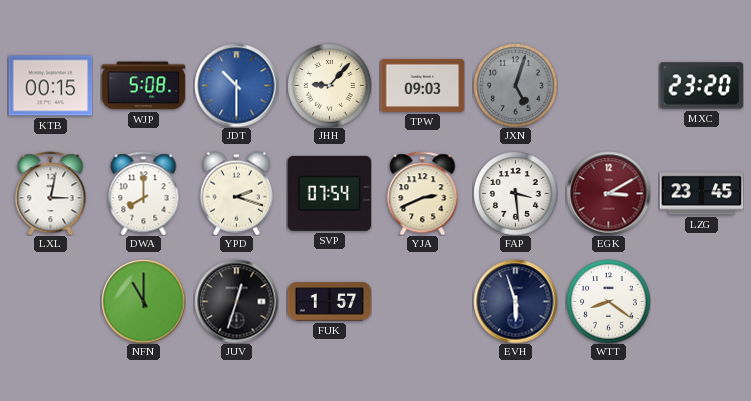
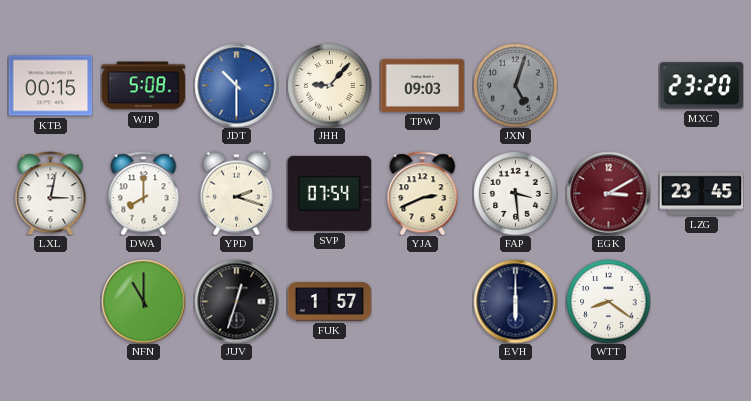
EVH: 5:57 -> 6:00 (515, 301)
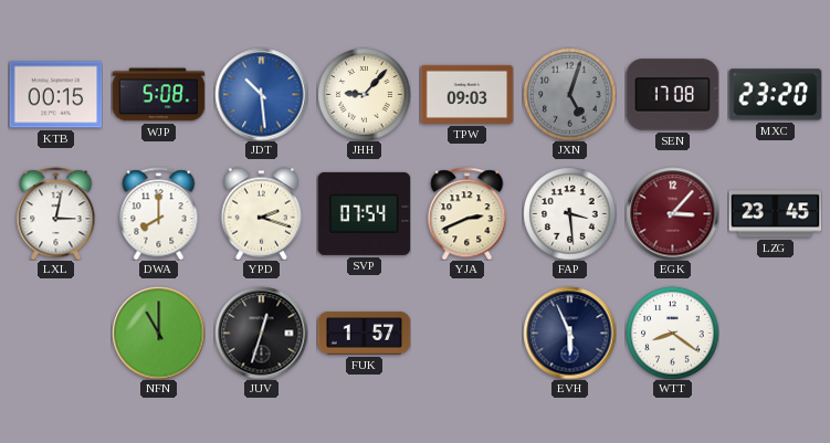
JDT: 10:30 -> 10:29 (261, 94)
SEN: none -> 17:08 (672, 95)
EGK: 3:10 -> 3:07 (672, 213)
EVH: 6:00 -> 5:56 (569, 333)
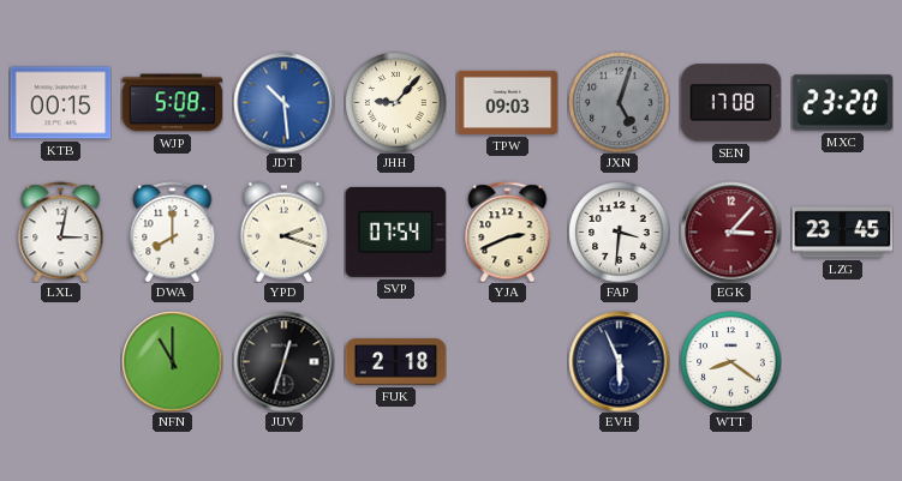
FAP: 3:29 -> 3:31 (619, 232)
FUK: 1:57 -> 2:18 (395, 362)
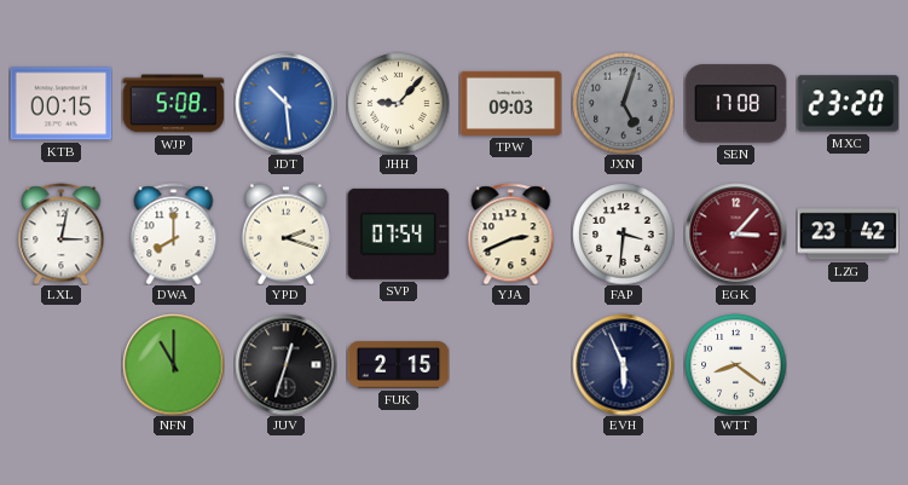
LZG: 23:45 -> 23:42 (848, 235)
FUK: 2:18 -> 2:15 (398, 365)
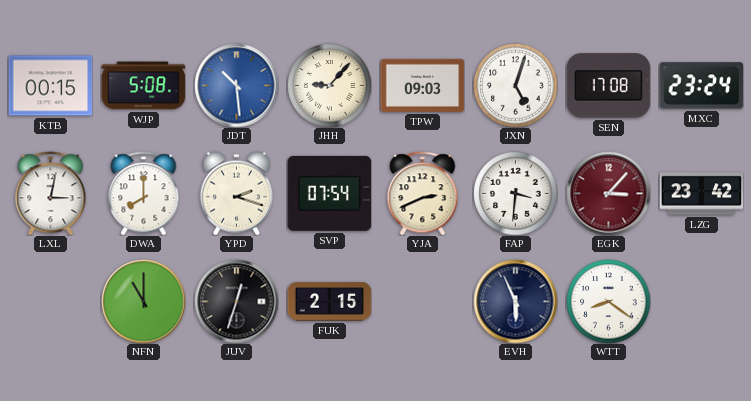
JXN dial: grey -> white (515, 85)
MXC: 23:20 -> 23:24 (701, 86)
